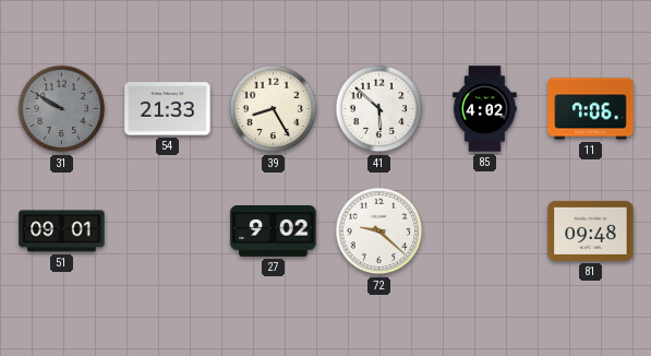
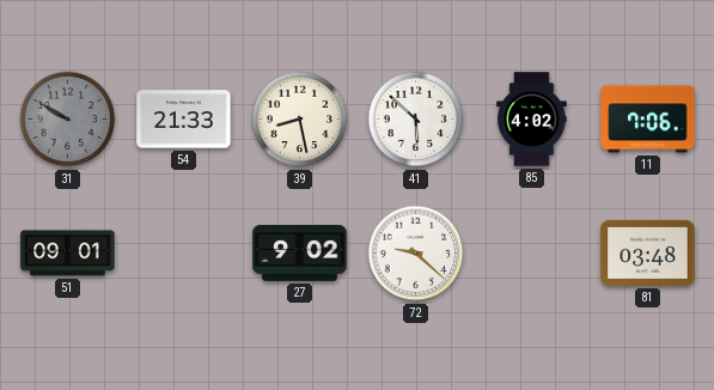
39: 8:25 -> 8:28 (300, 120)
81: 09:48 -> 03:48 (648, 252)
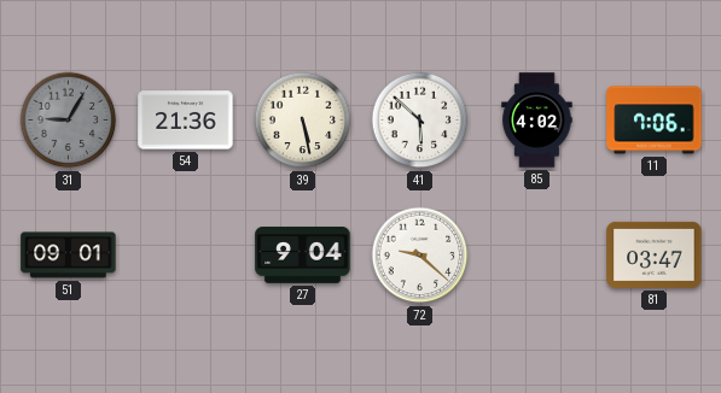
31: 9:50 -> 9:05 (69, 121)
54: 21:33 -> 21:36 (186, 121)
39: 8:28 -> 5:28 (303, 121)
27: 9:02 -> 9:04 (303, 256)
81: 03:48 -> 03:47 (655, 254)
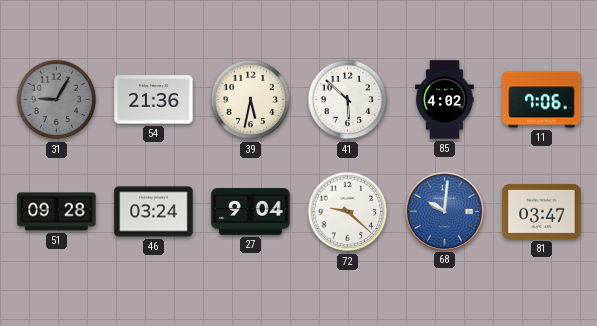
39: 5:28 -> 5:32 (251, 100)
51: 09:01 -> 09:28 (57, 212)
46: none -> 03:24 (154, 212)
68: none -> 10:01 (444, 211)
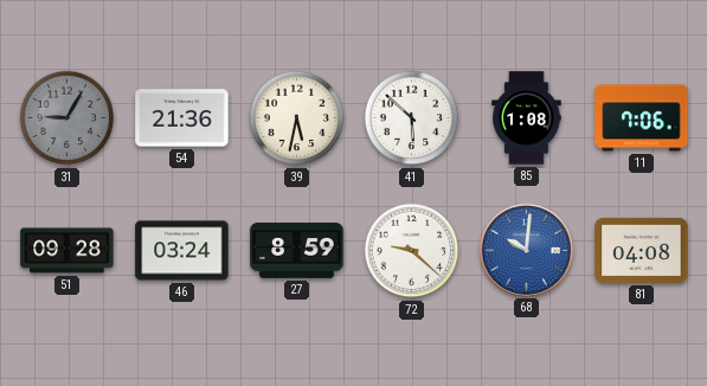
85: 4:02 -> 1:08 (527, 118)
27: 9:04 -> 8:59 (297, 251)
81: 03:47 -> 04:08 (642, 250)
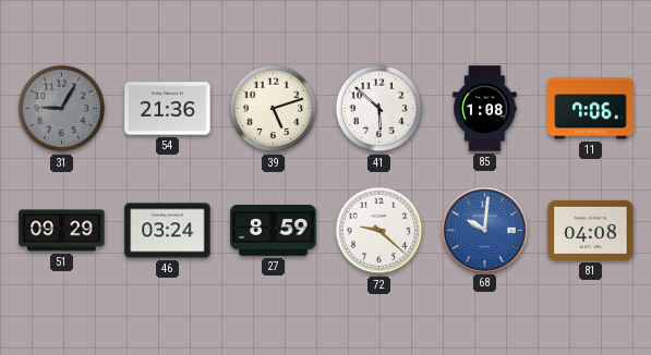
39: 5:32 -> 5:12 (274, 109)
51: 09:28 -> 09:29 (62, 231)
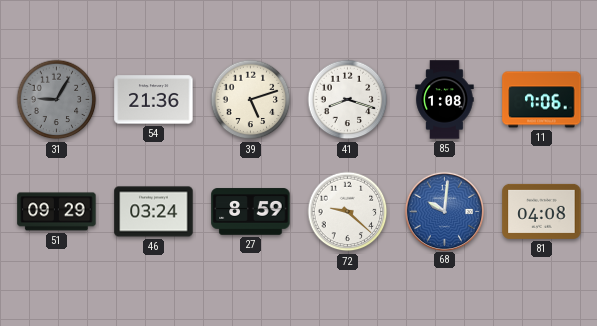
41: 5:52 -> 8:18 (348, 100)
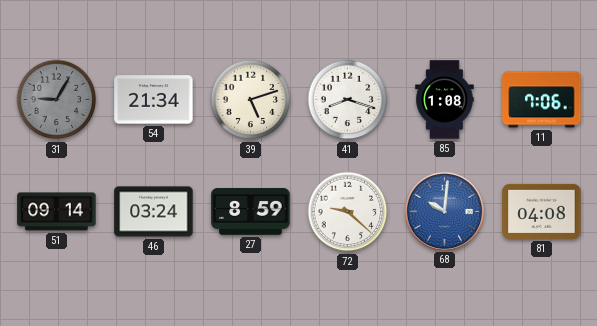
54: 21:36 -> 21:34 (154, 100)
51: 09:29 -> 09:14 (57, 212)
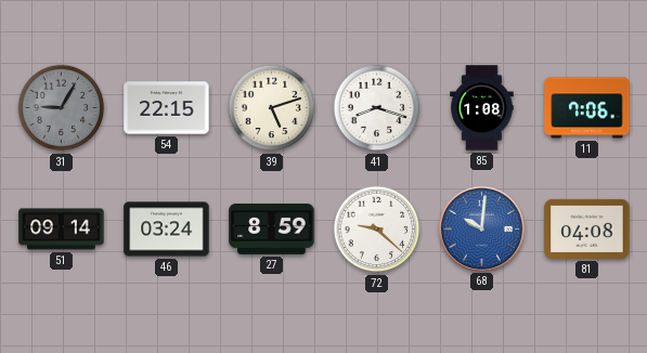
54: 21:34 -> 22:15 (167, 108)
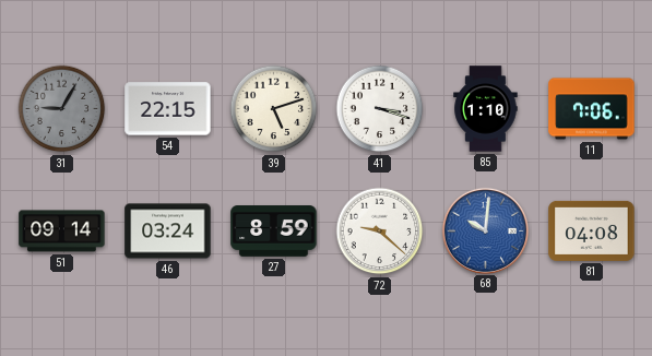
41: 8:18 -> 3:18 (380, 109)
85: 1:08 -> 1:10 (486, 109)
